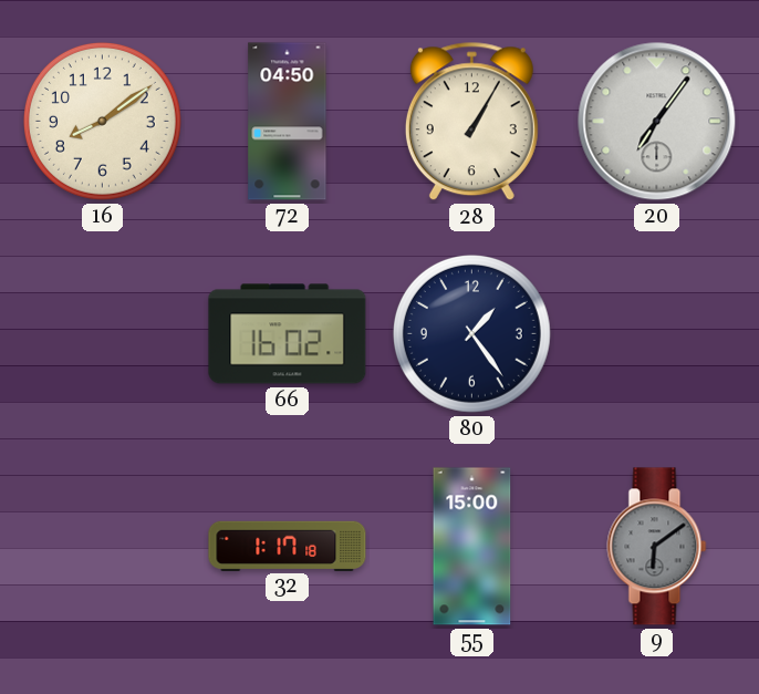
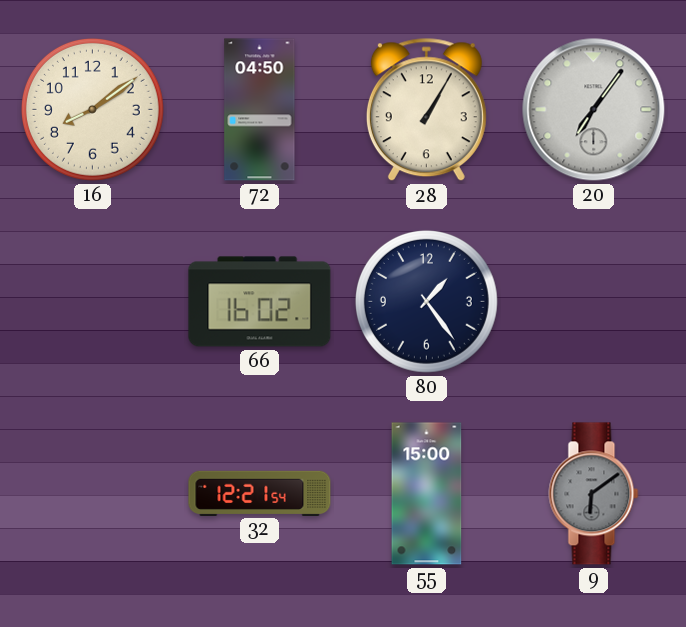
32: 1:17 -> 12:21 (260, 493)
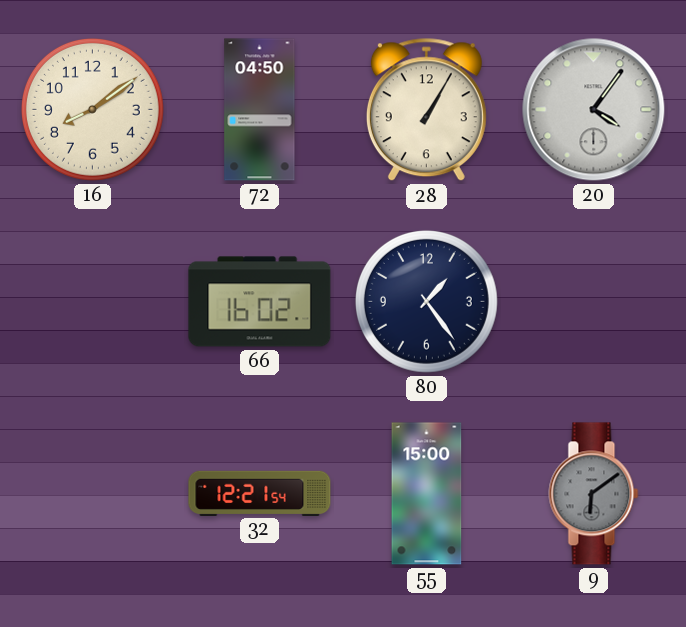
20: 7:06 -> 4:06 (594, 110)
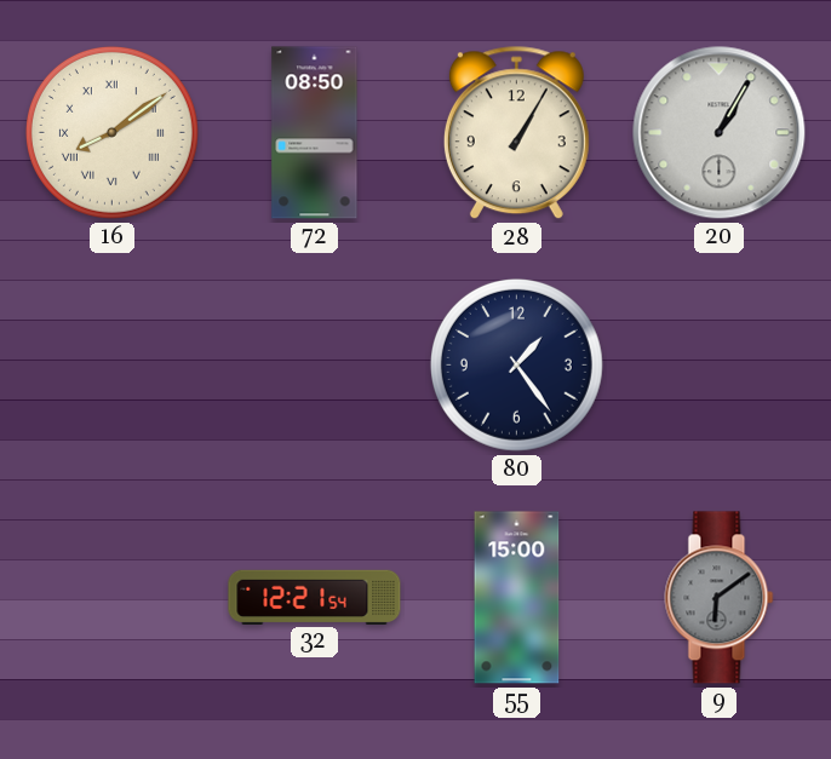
16 numerals: Arabic -> Roman (111, 132)
72: 04:50 -> 08:50 (315, 133)
20: 4:06 -> 1:05 (720, 133)
66: 16:02 -> none (260, 302)
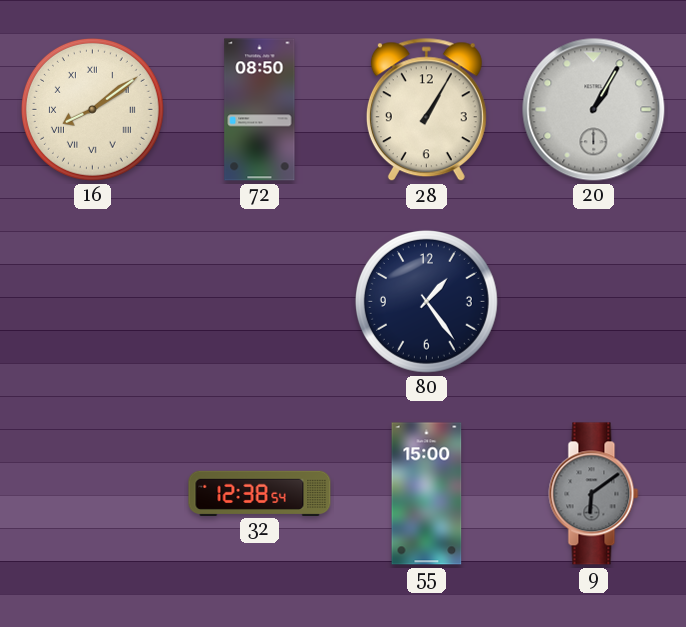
32: 12:21 -> 12:38 (260, 493)
